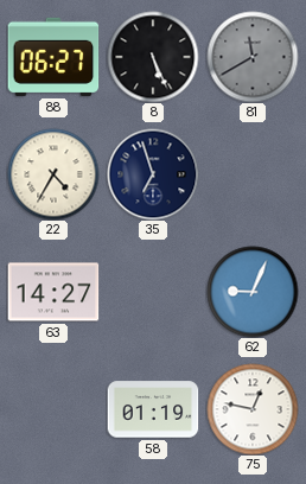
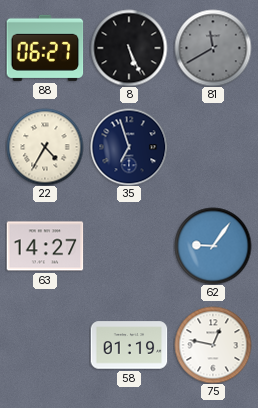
62: 9:04 -> 9:06 (213, 246)
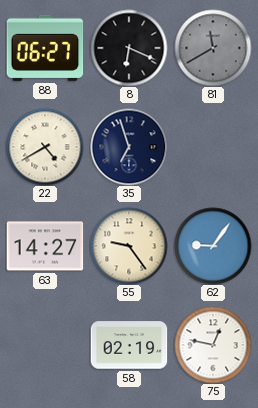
8: 5:26 -> 6:19 (129, 48)
22: 4:35 -> 4:40 (45, 147)
55: none -> 9:24 (129, 246)
58: 01:19 -> 02:19 (129, 345)
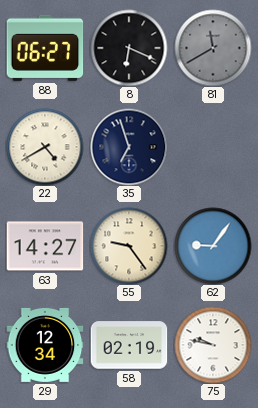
29: none -> 12:34 (45, 345)
75: 12:47 -> 9:47 (213, 345)
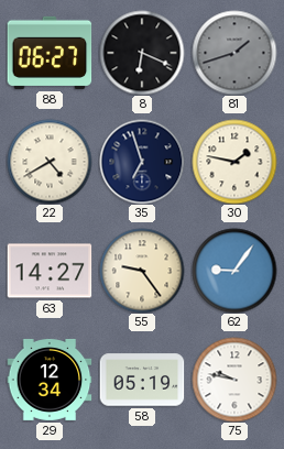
81: 11:40 -> 1:42 (234, 53)
30: none -> 1:47 (234, 162)
58: 02:19 -> 05:19 (142, 380)
